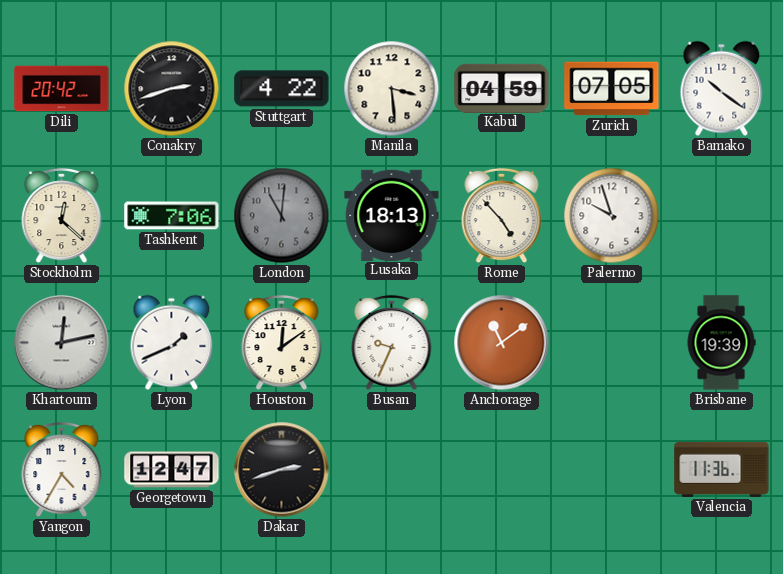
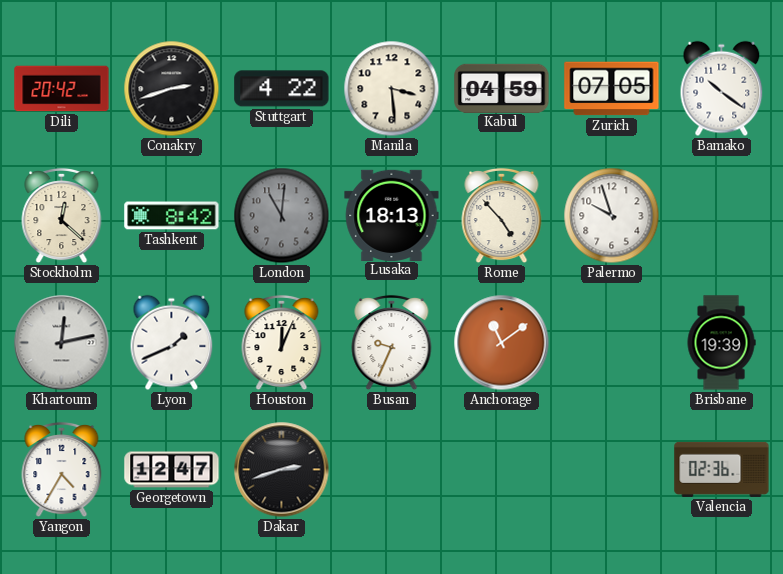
Tashkent: 7:06 -> 8:42 (172, 216)
Houston: 12:09 -> 12:04 (282, 343)
Valencia: 11:36 -> 02:36 (722, 469)
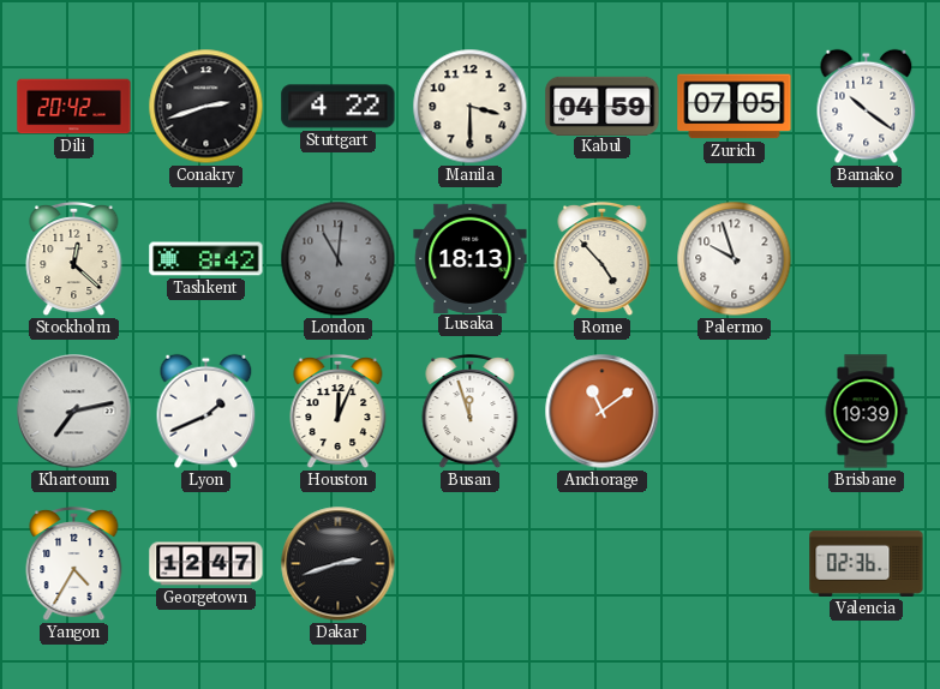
Manila: 3:29 -> 3:30 (471, 107)
Khartoum: 12:13 -> 7:13 (74, 412)
Busan: 9:34 -> 11:57 (471, 412)
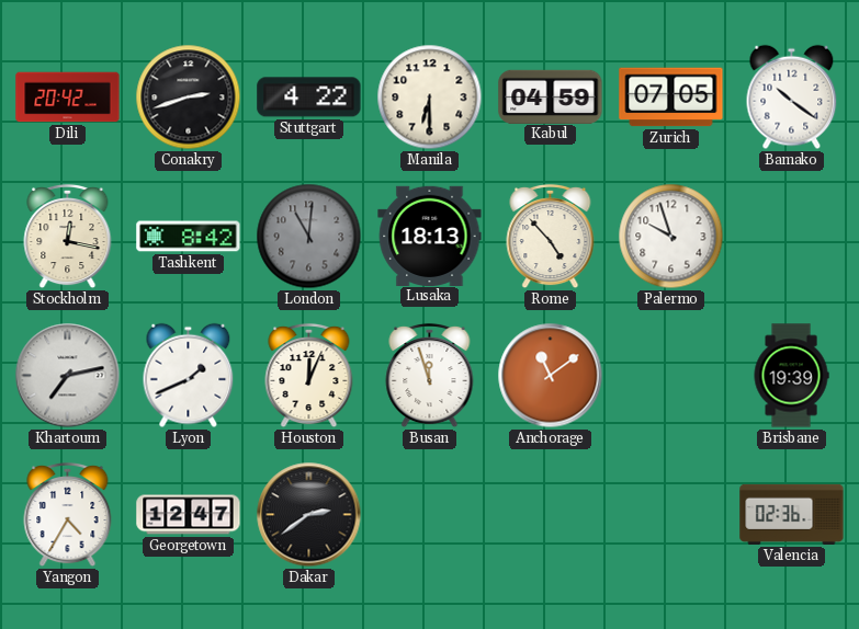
Manila: 3:30 -> 6:30 (430, 98)
Stockholm: 12:22 -> 12:17 (68, 237)
Dakar: 2:42 -> 2:39 (309, 515)
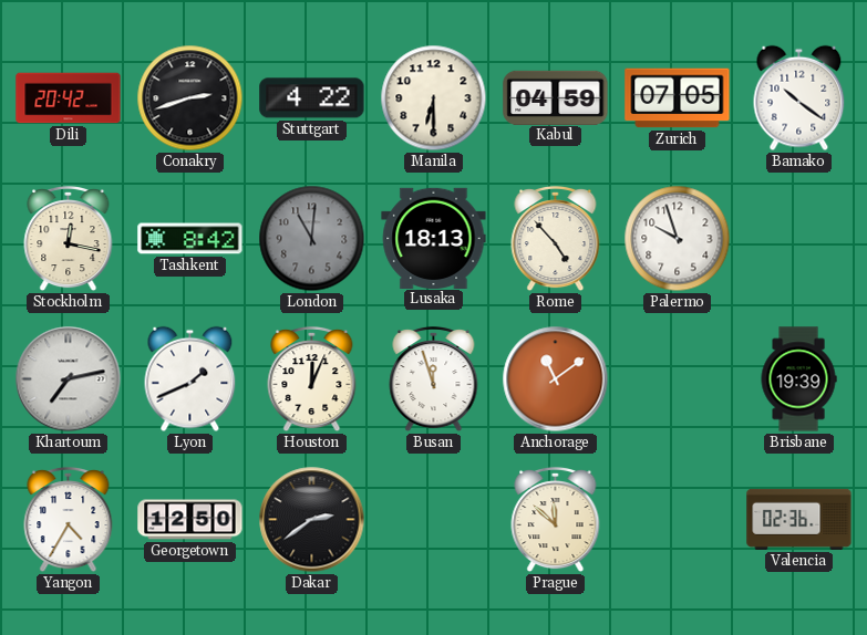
Georgetown: 12:47 -> 12:50 (190, 520)
Prague: none -> 11:52 (556, 520)
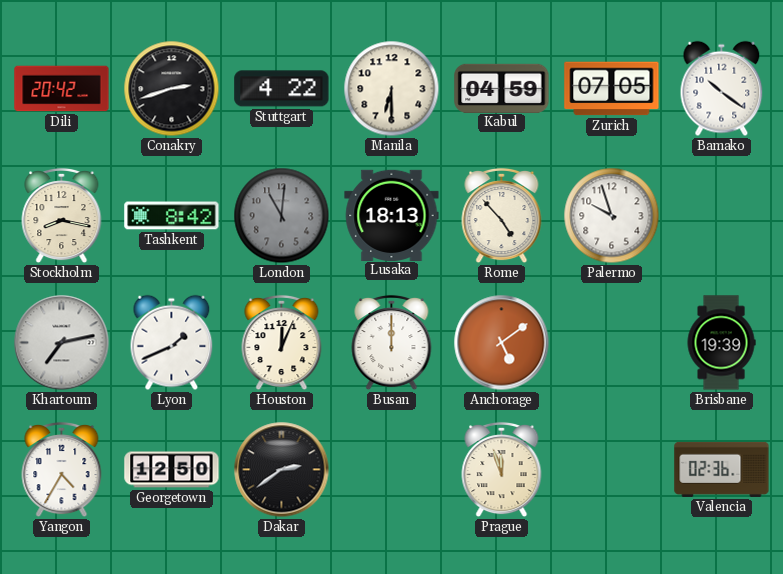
Stockholm: 12:17 -> 8:17 (62, 216)
Busan: 11:57 -> 12:00 (392, 343)
Anchorage: 11:09 -> 5:09 (502, 343)
Prague: 11:52 -> 11:57 (502, 470)
